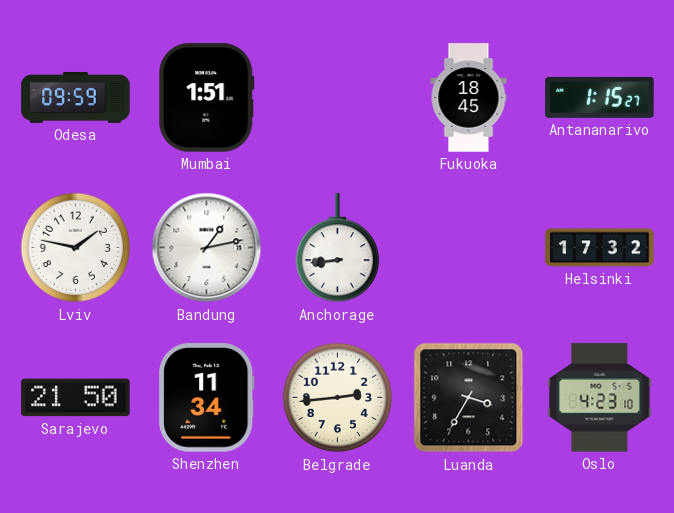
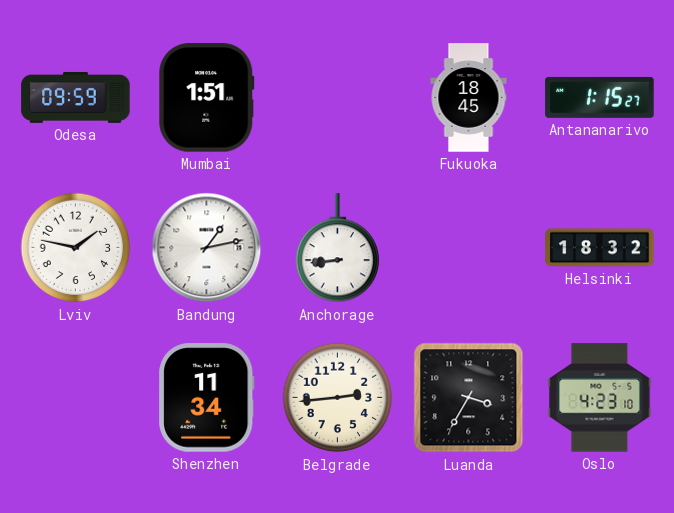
Helsinki: 17:32 -> 18:32 (600, 248)
Sarajevo: 21:50 -> none (76, 398)
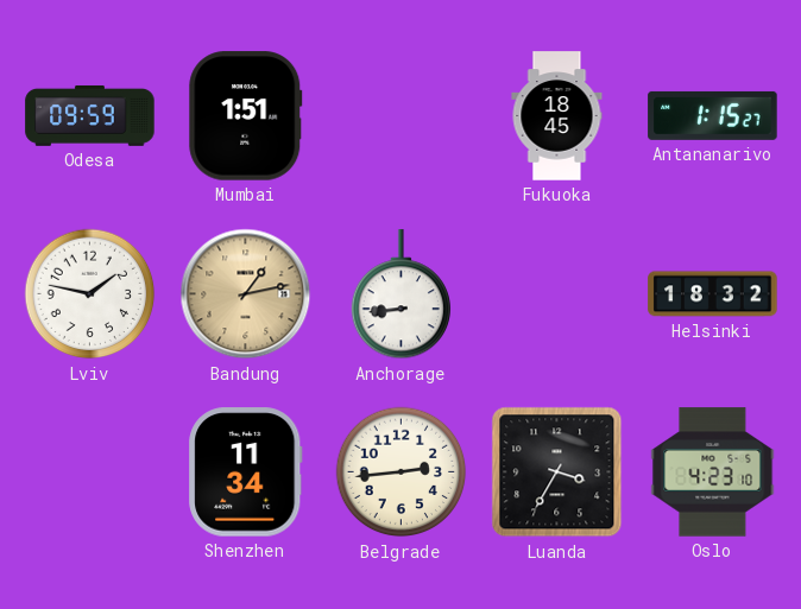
Bandung dial: white -> champagne (246, 294)
